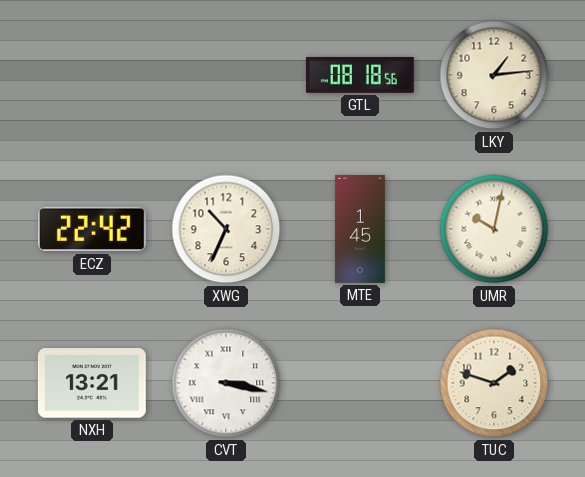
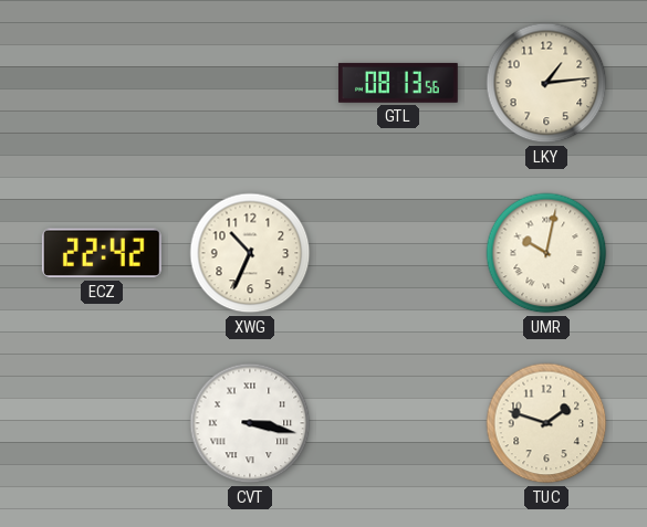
GTL: 08:18 -> 08:13 (398, 83)
MTE: 1:45 -> none (360, 230)
NXH: 13:21 -> none (92, 383)
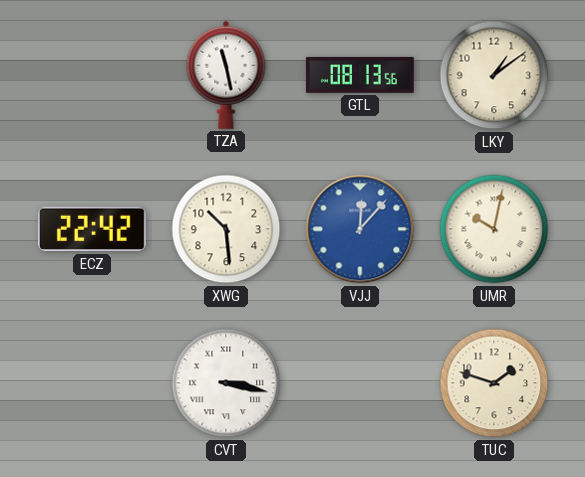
TZA: none -> 11:28 (226, 75)
LKY: 1:14 -> 1:09 (494, 75)
XWG: 10:34 -> 10:29 (226, 229)
VJJ: none -> 12:07 (360, 229)
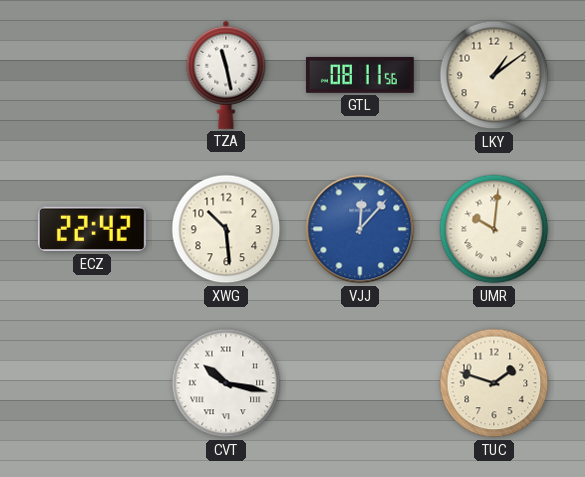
GTL: 08:13 -> 08:11 (360, 75)
UMR: 10:02 -> 10:01 (494, 229)
CVT: 3:17 -> 10:17 (226, 383)
